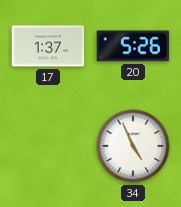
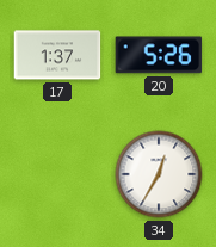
34: 4:56 -> 12:35 (159, 174)
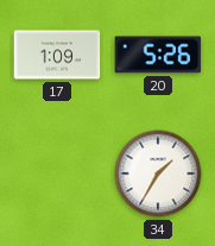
17: 1:37 -> 1:09 (57, 55)
34: 12:35 -> 1:35 (158, 174)
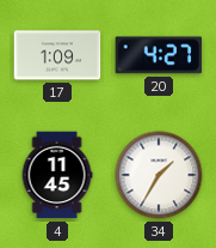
20: 5:26 -> 4:27 (159, 55)
4: none -> 11:45 (57, 175)
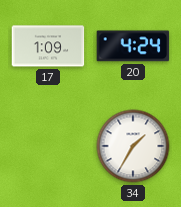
20: 4:27 -> 4:24 (133, 46)
4: 11:45 -> none (57, 175)
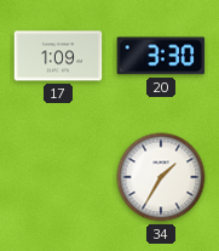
20: 4:24 -> 3:30 (161, 56)
